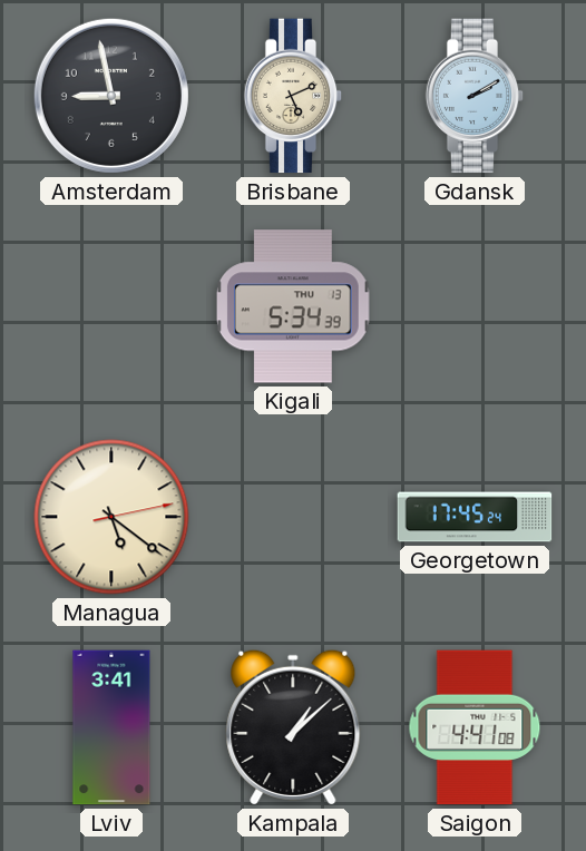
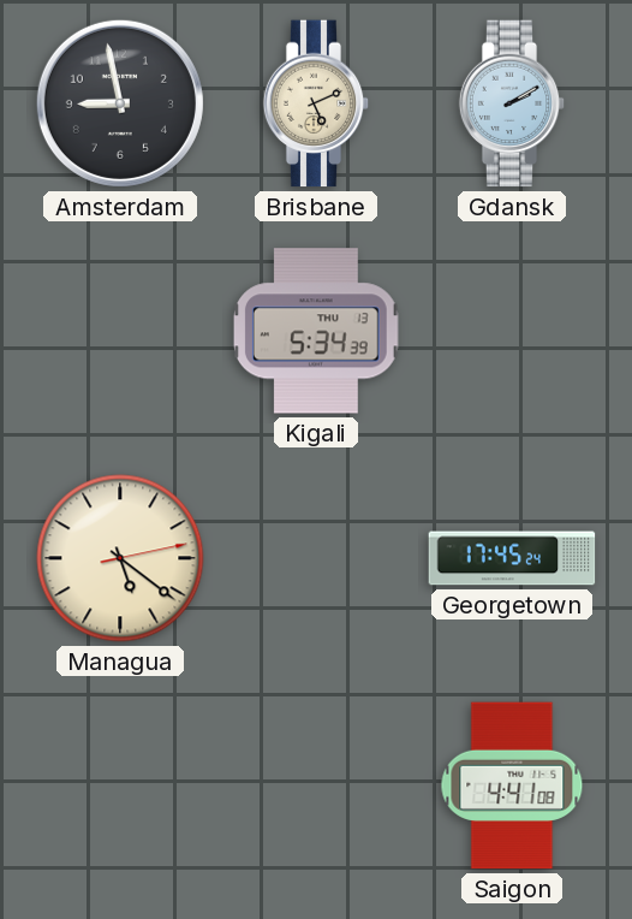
Lviv: 3:41 -> none (111, 727)
Kampala: 1:08 -> none (293, 727)
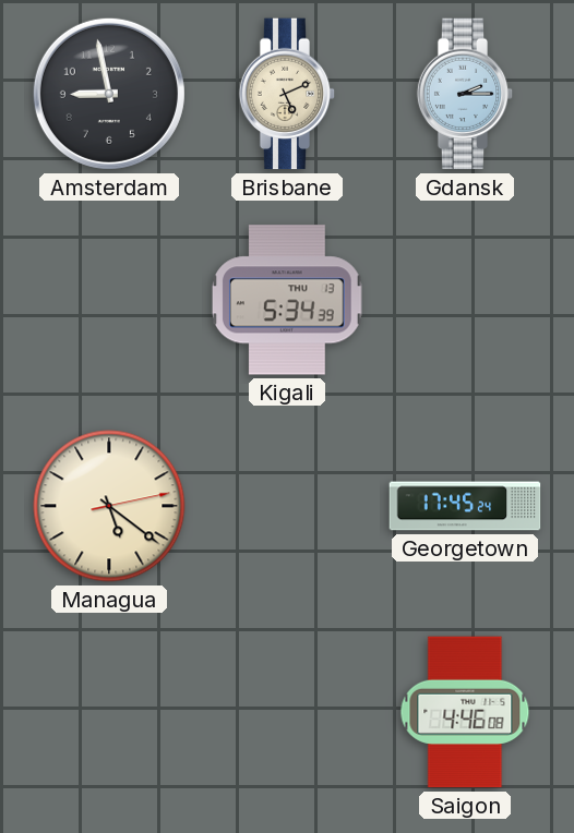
Gdansk: 2:10 -> 2:15 (465, 94)
Saigon: 4:41 -> 4:46 (465, 712)
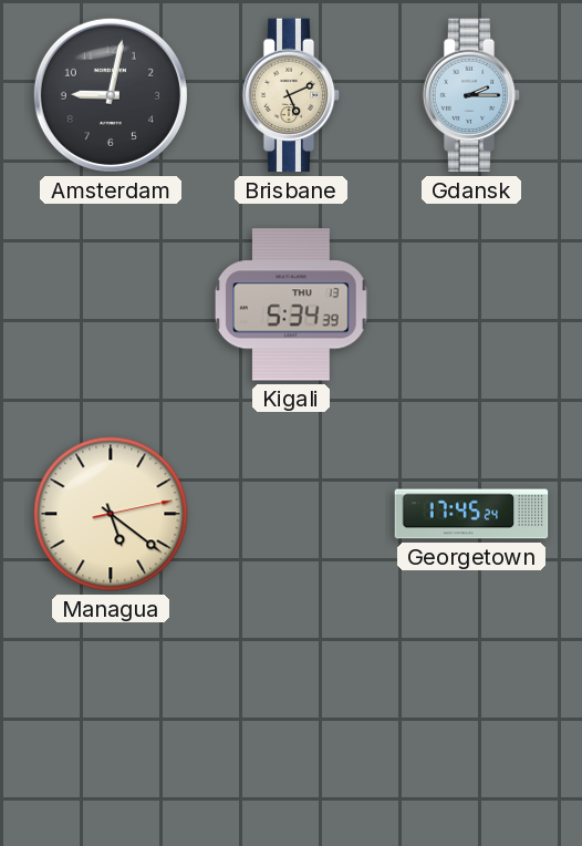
Amsterdam: 8:58 -> 9:02 (111, 95)
Saigon: 4:46 -> none (465, 712)
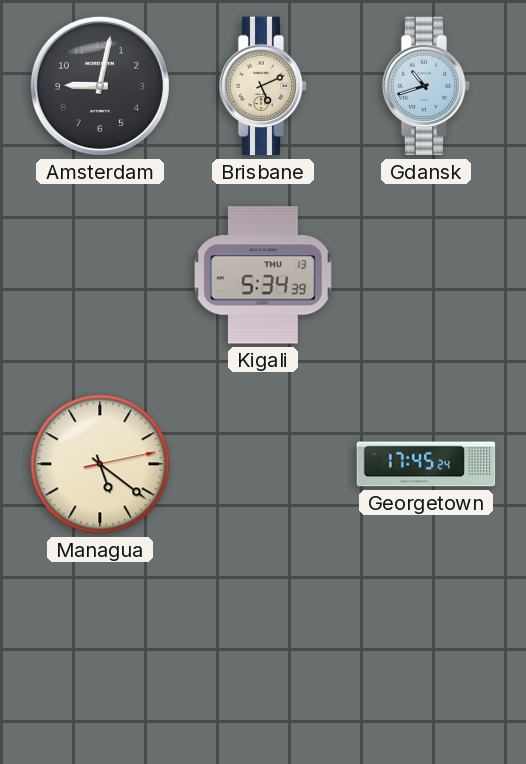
Gdansk: 2:15 -> 10:42 (426, 86)
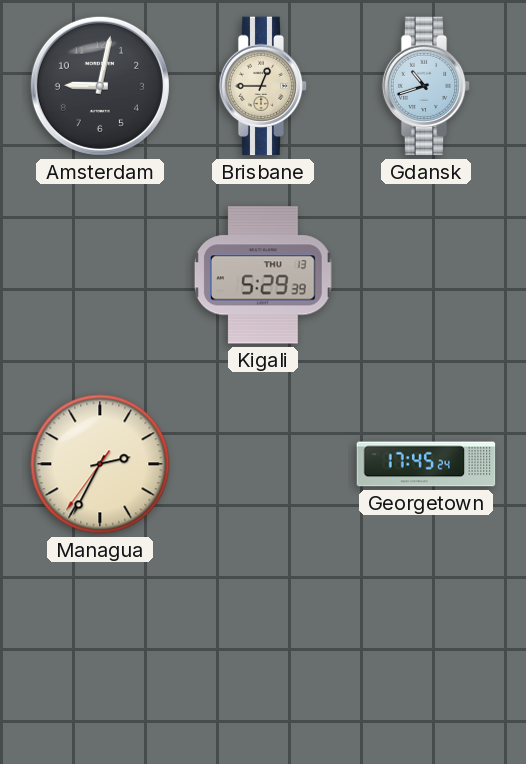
Brisbane: 5:11 -> 12:45 (263, 86)
Kigali: 5:34 -> 5:29 (263, 275)
Managua: 5:21 -> 2:34 (100, 464)
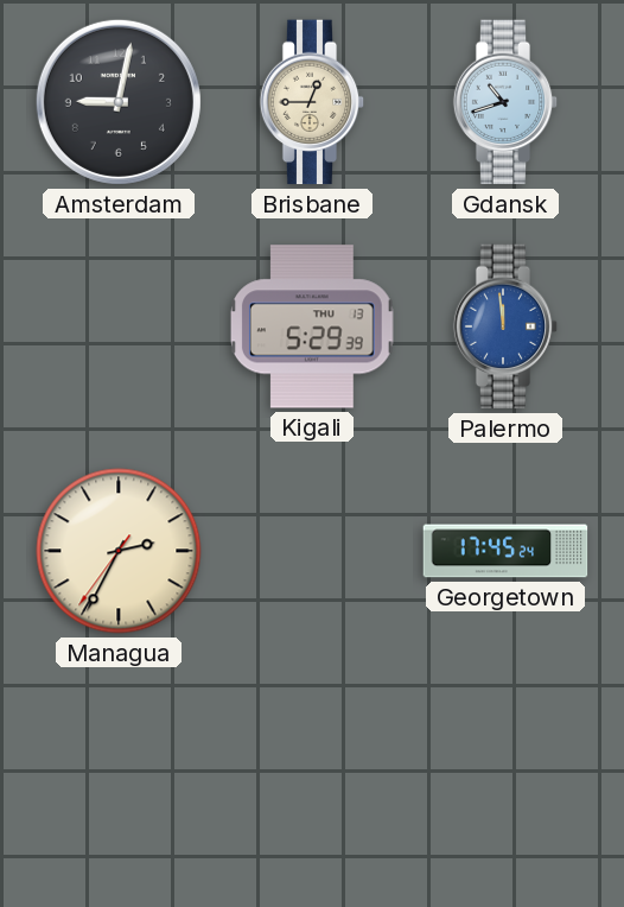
Palermo: none -> 11:59 (505, 326)
